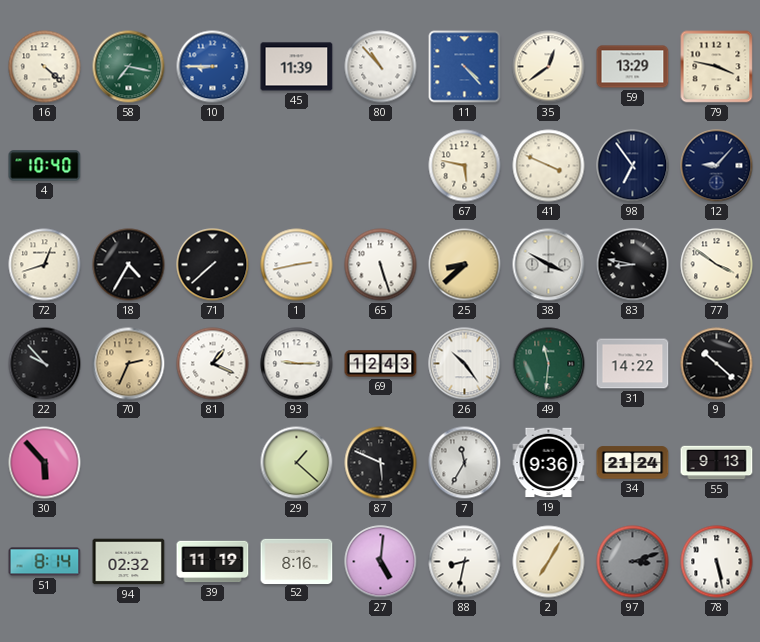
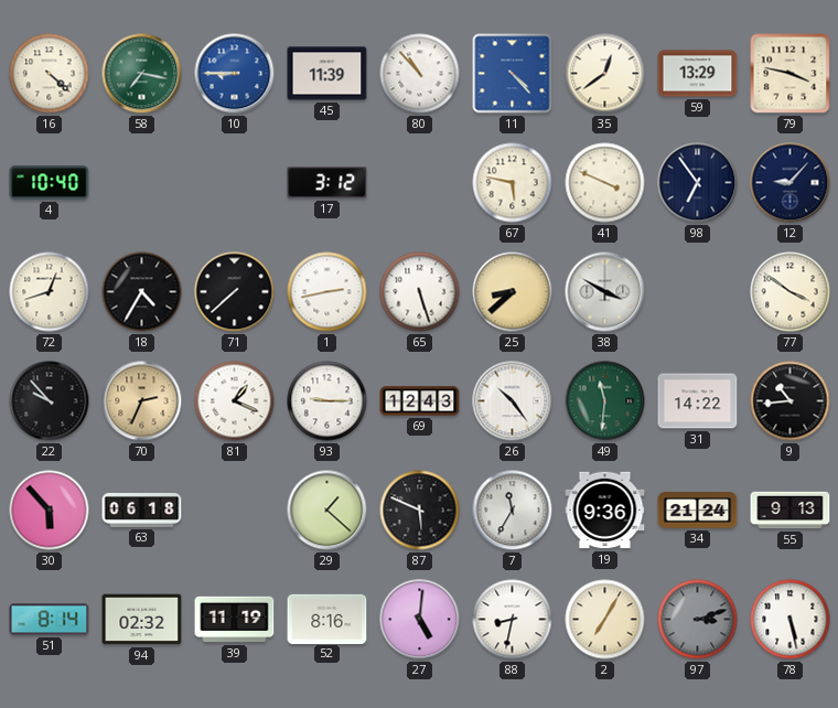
17: none -> 3:12 (327, 183)
83: 8:47 -> none (633, 265)
9: 10:22 -> 10:44 (791, 401)
63: none -> 06:18 (142, 509)
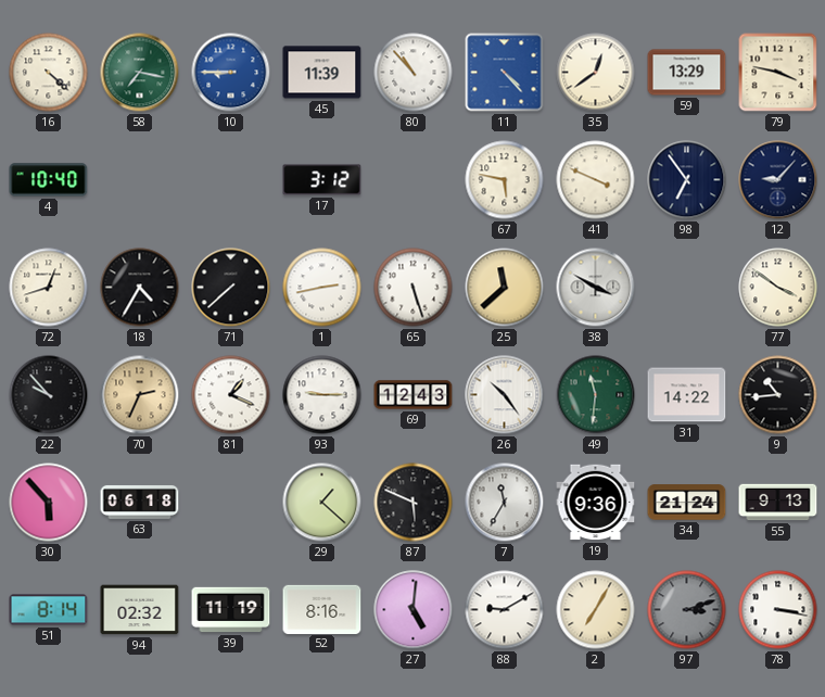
25: 8:38 -> 11:38 (505, 288)
88: 8:32 -> 9:10 (505, 610)
78: 5:28 -> 3:17 (778, 610)
